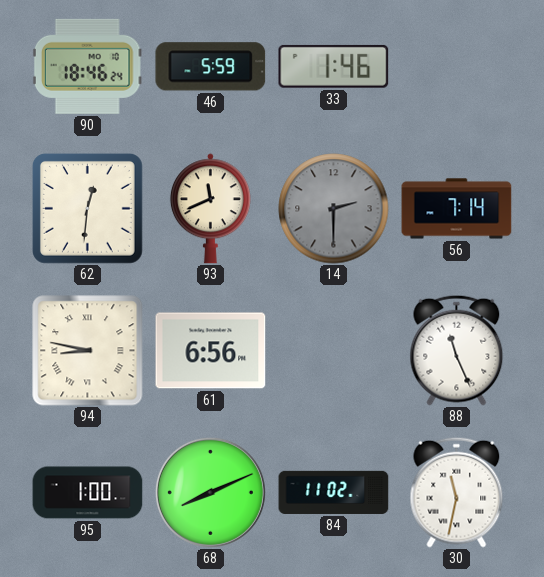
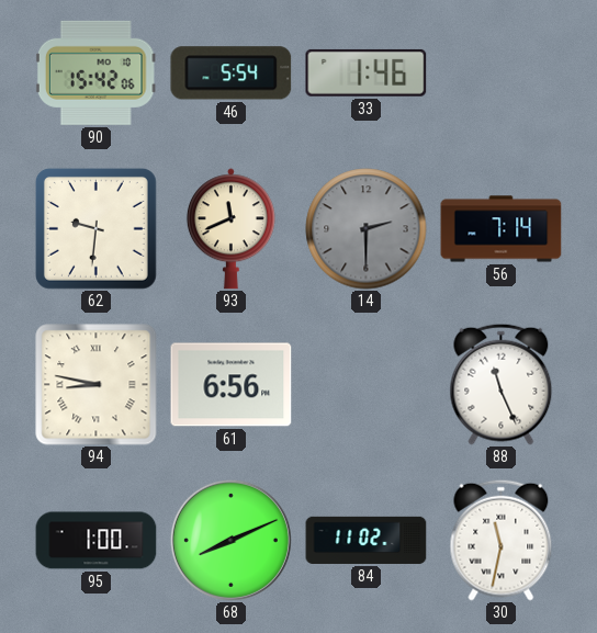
90: 18:46 -> 15:42 (95, 72)
46: 5:59 -> 5:54 (232, 74)
62: 12:31 -> 9:31 (95, 228)
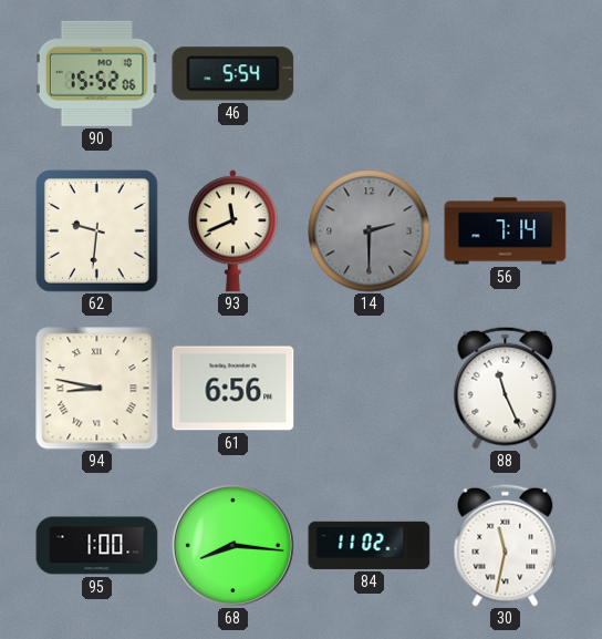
90: 15:42 -> 15:52 (96, 73)
33: 1:46 -> none (367, 72)
68: 8:11 -> 8:16 (232, 545)
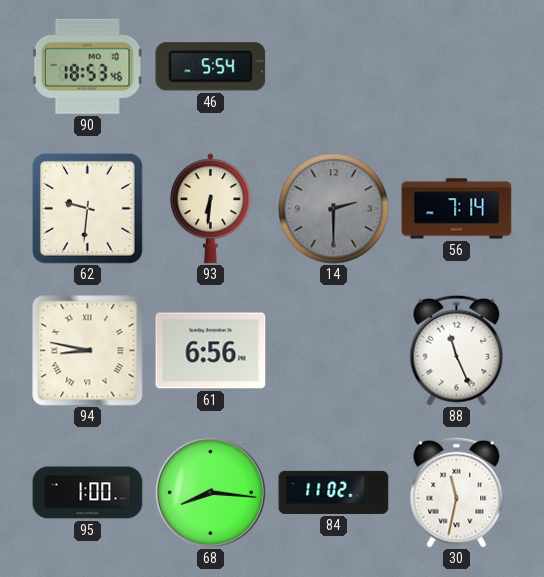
90: 15:52 -> 18:53 (87, 66)
93: 11:41 -> 6:31 (210, 209)
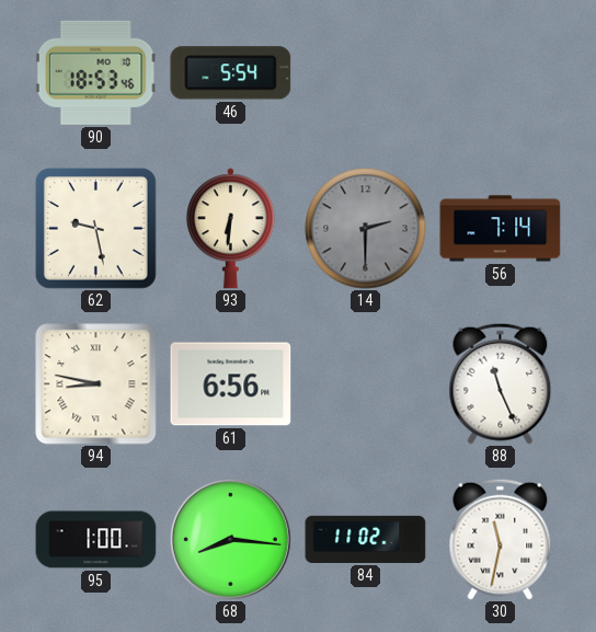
62: 9:31 -> 9:28 (95, 228)
